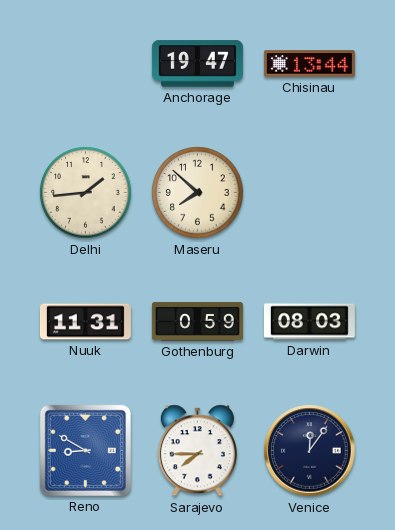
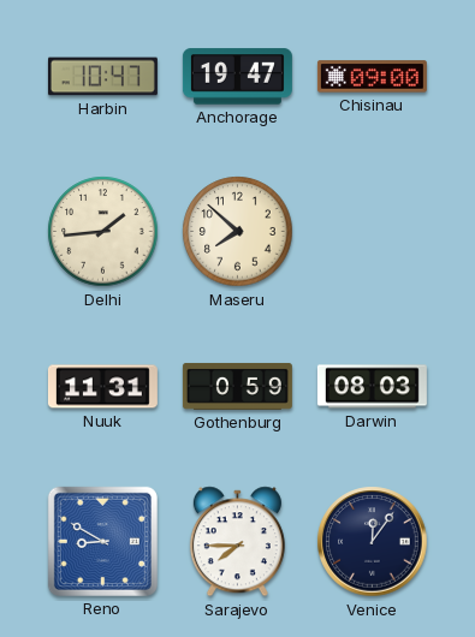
Harbin: none -> 10:47 (102, 77)
Chisinau: 13:44 -> 09:00 (372, 77)
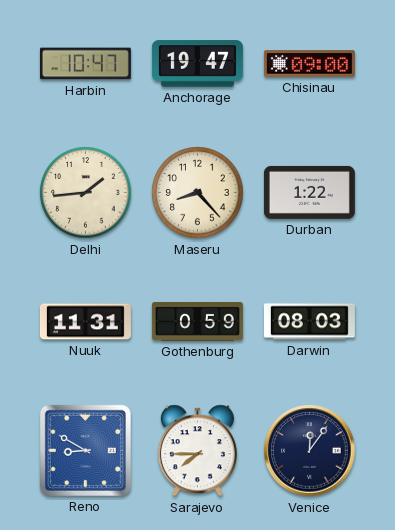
Maseru: 7:52 -> 8:23 (198, 193)
Durban: none -> 1:22 (309, 192)
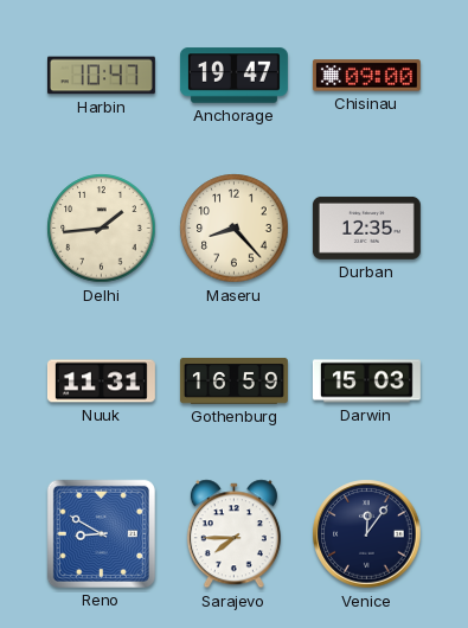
Durban: 1:22 -> 12:35 (366, 228)
Gothenburg: 0:59 -> 16:59 (233, 380)
Darwin: 08:03 -> 15:03 (366, 382)
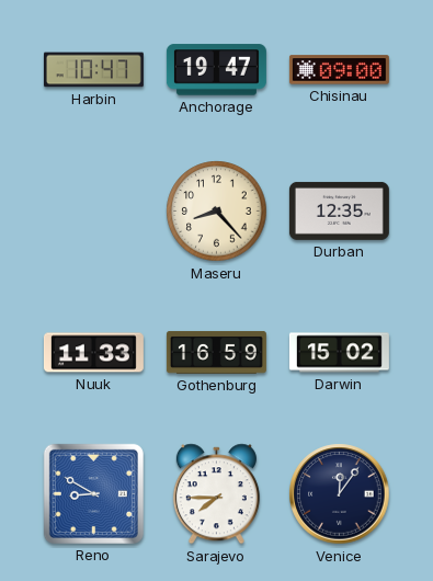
Delhi: 1:44 -> none (102, 229)
Nuuk: 11:31 -> 11:33 (93, 353)
Darwin: 15:03 -> 15:02 (339, 353)
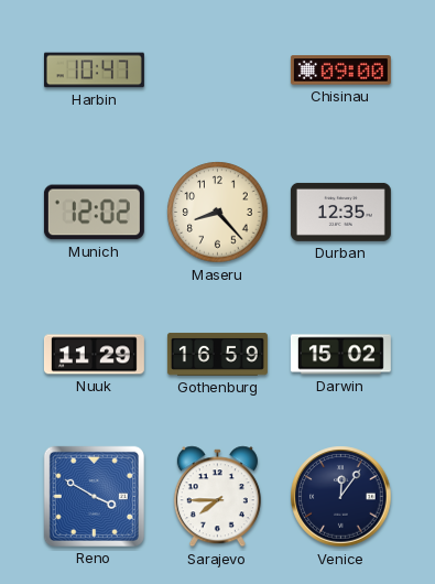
Anchorage: 19:47 -> none (216, 70)
Munich: none -> 12:02 (94, 213)
Nuuk: 11:33 -> 11:29 (94, 355)
Reno: 8:50 -> 3:50 (94, 496)
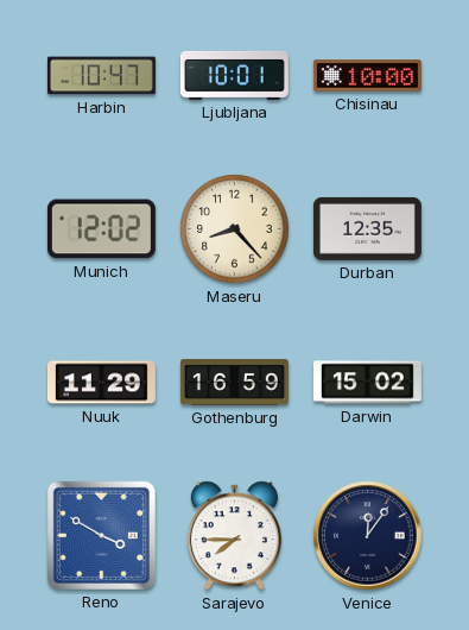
Ljubljana: none -> 10:01 (234, 75)
Chisinau: 09:00 -> 10:00 (367, 76)
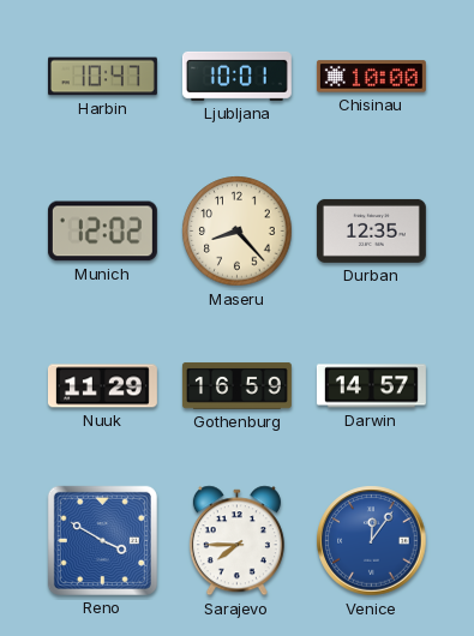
Darwin: 15:02 -> 14:57 (371, 386)
Venice dial: navy -> blue (372, 541)
